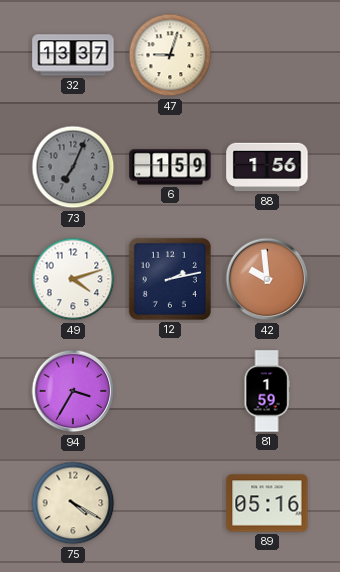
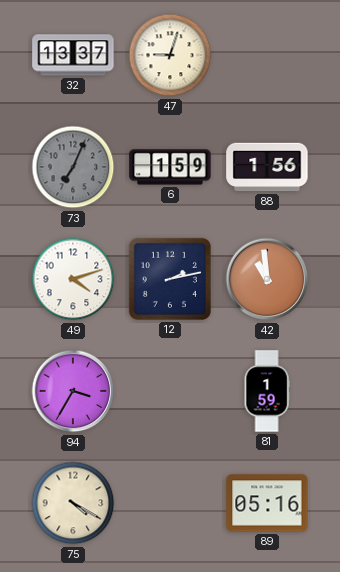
42: 9:59 -> 10:59 (267, 279)
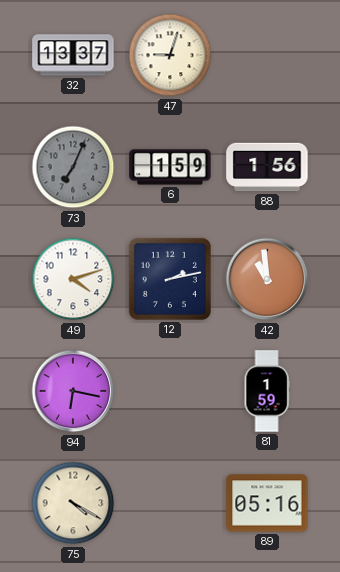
94: 3:35 -> 6:17 (73, 391)
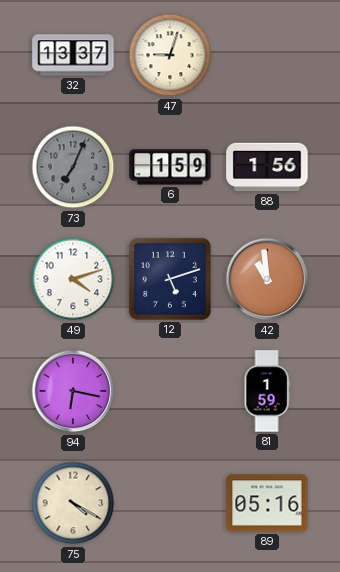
12: 2:13 -> 5:12 (170, 279)
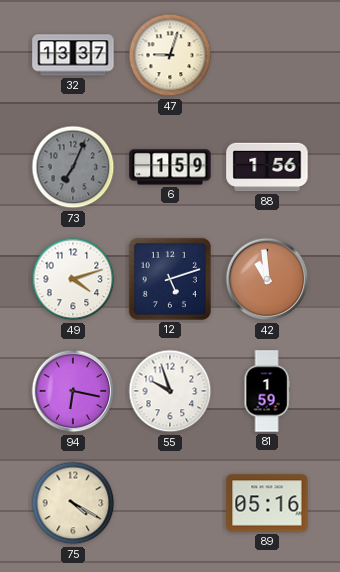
55: none -> 9:57 (170, 391)
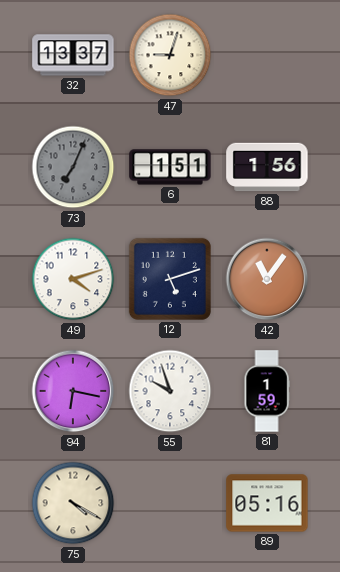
6: 1:59 -> 1:51 (170, 167)
42: 10:59 -> 11:06 (267, 279)
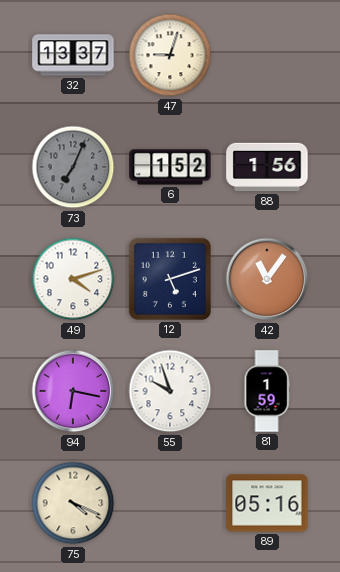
6: 1:51 -> 1:52 (170, 167)
75: 4:20 -> 4:19 (73, 503)
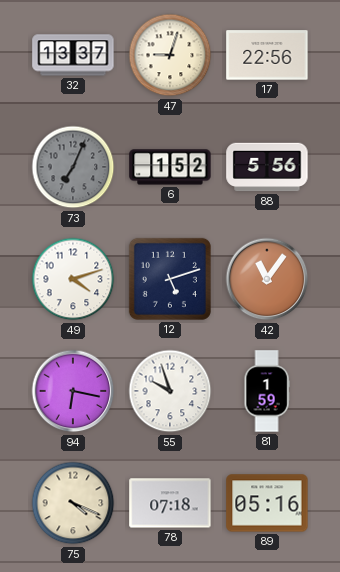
17: none -> 22:56 (267, 55)
88: 1:56 -> 5:56 (267, 167)
78: none -> 07:18 (170, 503)
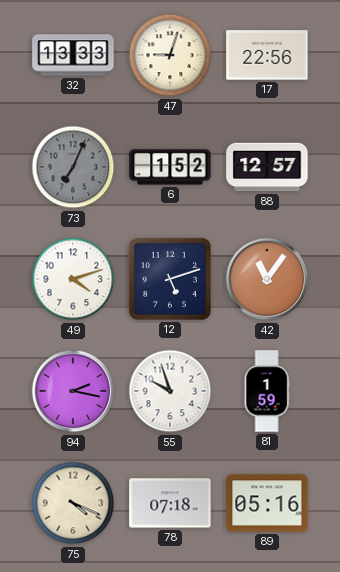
32: 13:37 -> 13:33 (73, 55)
88: 5:56 -> 12:57 (267, 167)
94: 6:17 -> 2:17 (73, 391)
